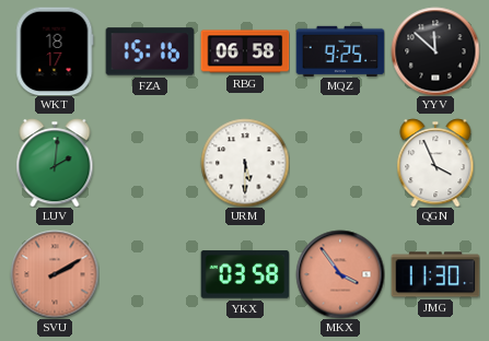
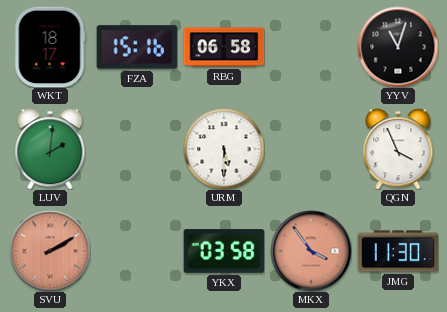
MQZ: 9:25 -> none (340, 50)
YYV: 11:52 -> 11:03 (398, 47)
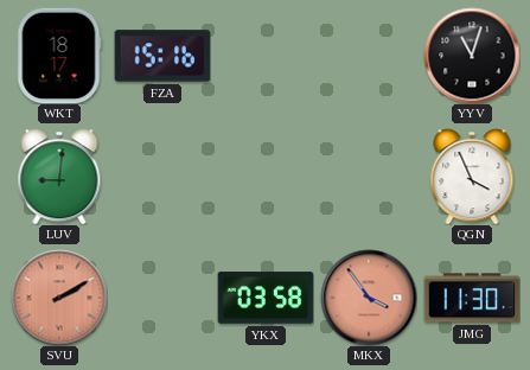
RBG: 06:58 -> none (224, 47)
LUV: 2:01 -> 9:01 (59, 177)
URM: 5:30 -> none (224, 149)
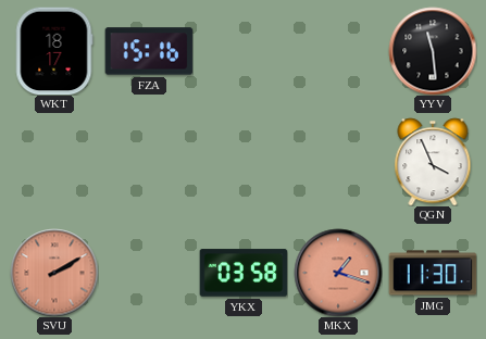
YYV: 11:03 -> 11:29 (433, 51)
LUV: 9:01 -> none (59, 177)
MKX: 3:54 -> 1:18 (338, 273)
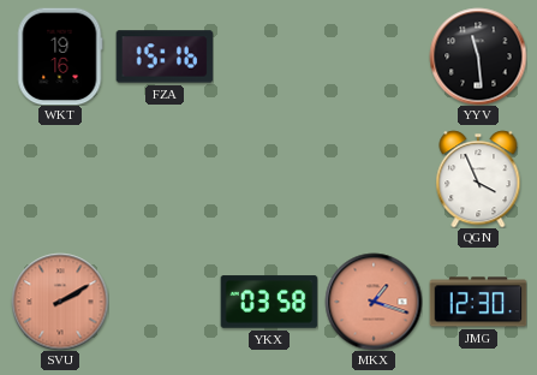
WKT: 18:17 -> 19:16 (60, 56)
JMG: 11:30 -> 12:30 (478, 302)
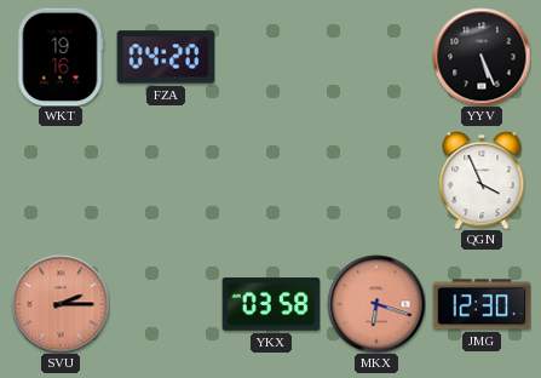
FZA: 15:16 -> 04:20 (166, 57)
YYV: 11:29 -> 5:26 (482, 57)
SVU: 2:10 -> 2:15 (61, 304)
MKX: 1:18 -> 6:18 (376, 304)
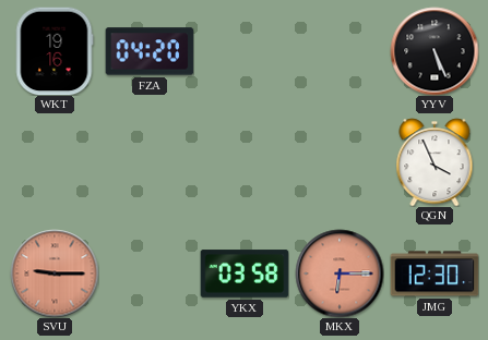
SVU: 2:15 -> 9:15 (55, 274)
MKX: 6:18 -> 6:15 (340, 274)
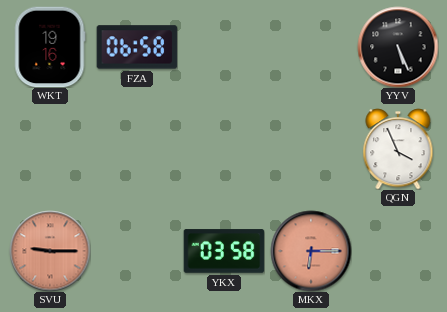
FZA: 04:20 -> 06:58 (137, 47)
JMG: 12:30 -> none (435, 274)
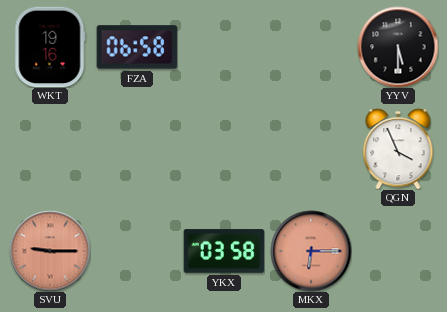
YYV: 5:26 -> 5:30 (398, 47)
